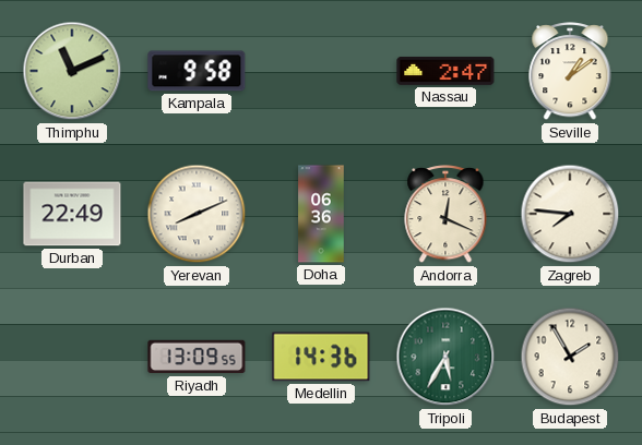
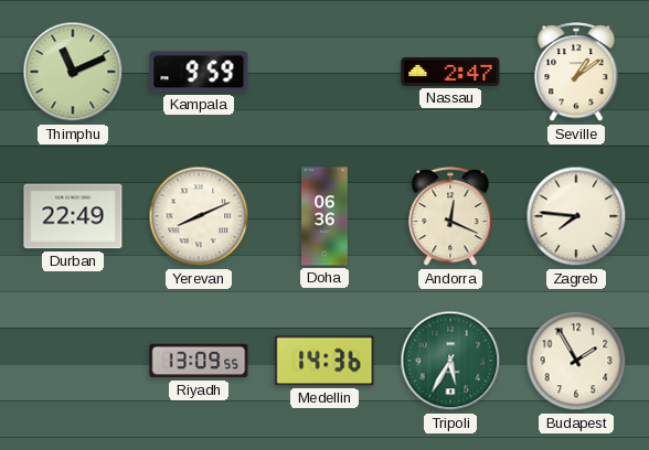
Kampala: 9:58 -> 9:59 (199, 72)
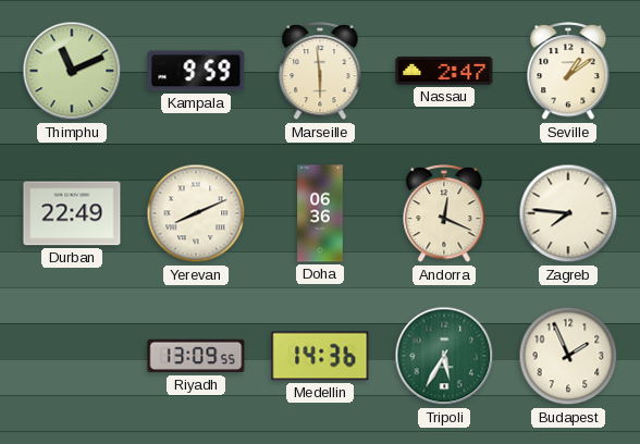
Marseille: none -> 5:59 (320, 72)
Budapest: 1:55 -> 1:56 (568, 356)
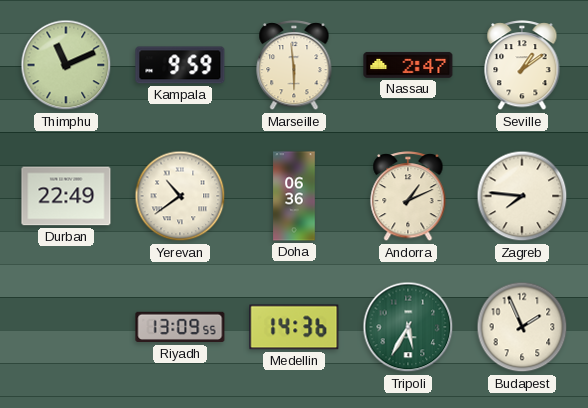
Yerevan: 8:11 -> 10:39 (180, 196)
Andorra: 12:19 -> 1:11 (408, 197)
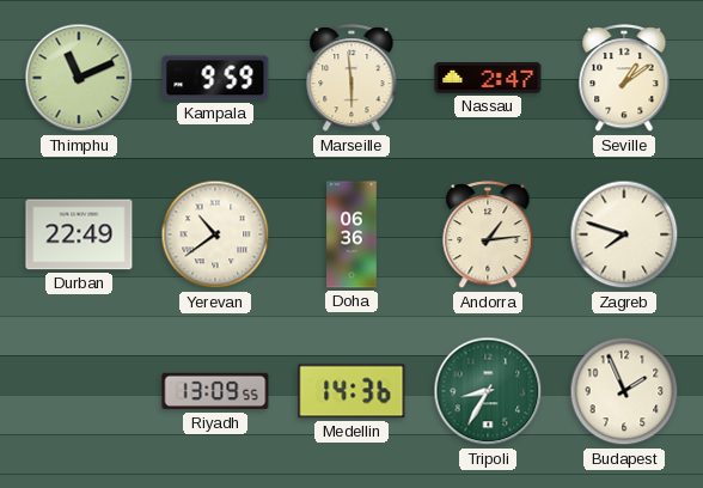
Andorra: 1:11 -> 1:14 (488, 236)
Zagreb: 7:46 -> 7:48 (624, 234)
Tripoli: 5:35 -> 8:35 (488, 391)
